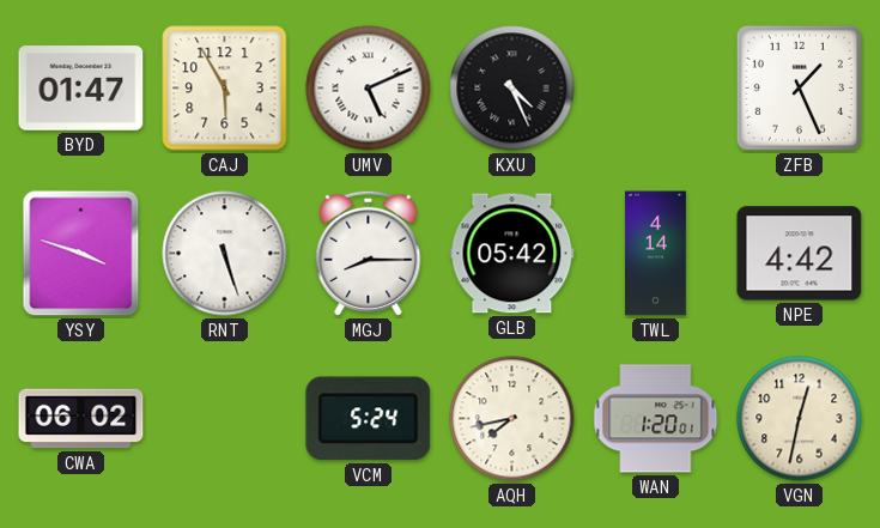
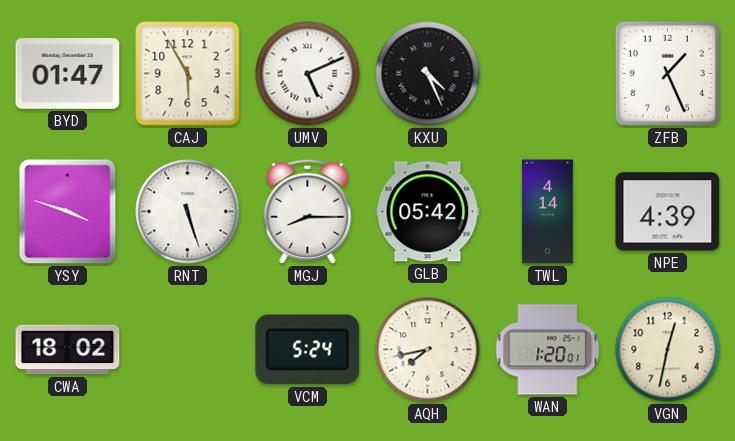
NPE: 4:42 -> 4:39 (668, 212)
CWA: 06:02 -> 18:02 (68, 350)
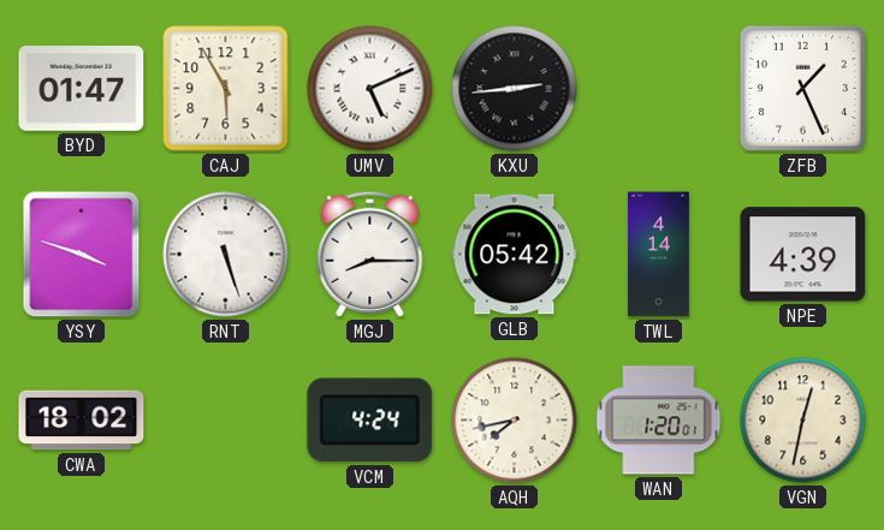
KXU: 4:26 -> 2:44 (515, 89)
VCM: 5:24 -> 4:24 (370, 421)
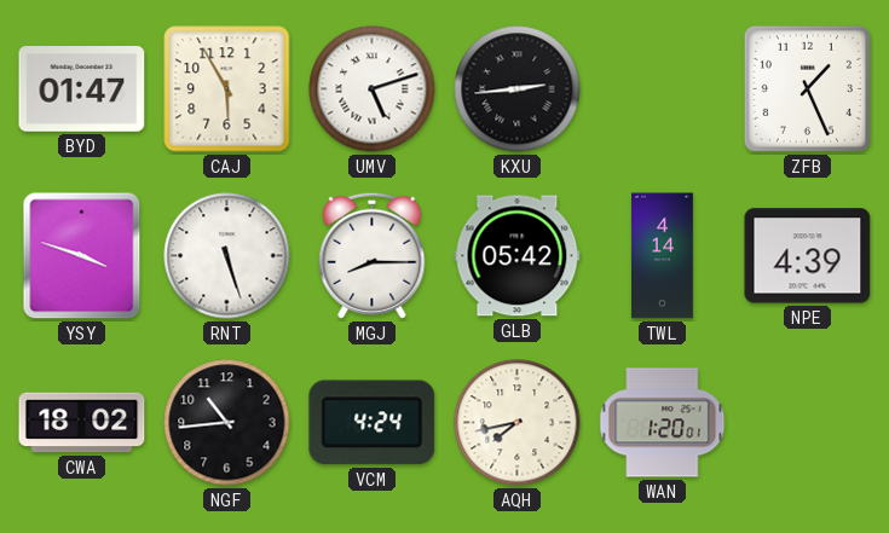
UMV: 5:11 -> 5:12 (373, 89)
NGF: none -> 10:44 (227, 423)
VGN: 12:32 -> none (803, 421)
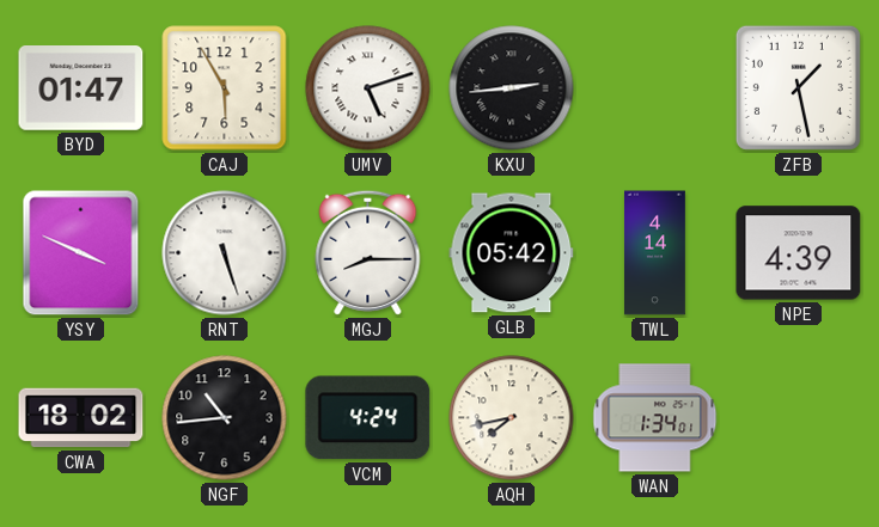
ZFB: 1:26 -> 1:28 (798, 87)
YSY: 3:48 -> 3:49 (81, 253)
WAN: 1:20 -> 1:34 (655, 418)
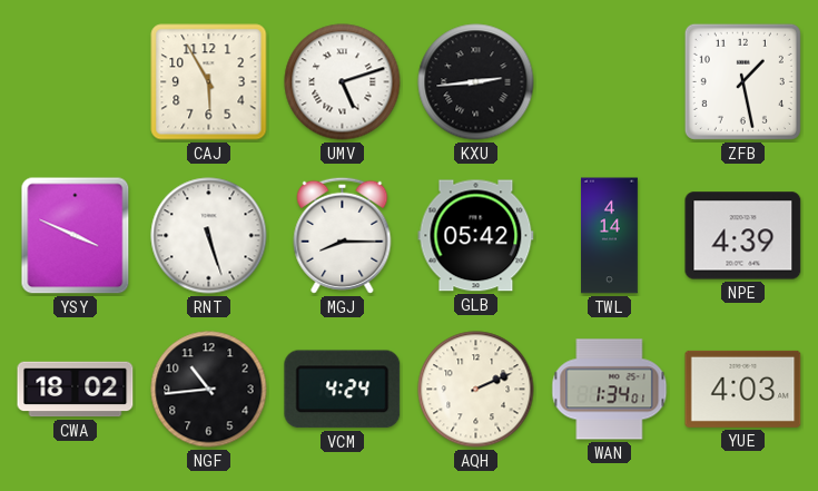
BYD: 01:47 -> none (81, 88)
AQH: 7:43 -> 2:11 (476, 390)
YUE: none -> 4:03 (743, 389)
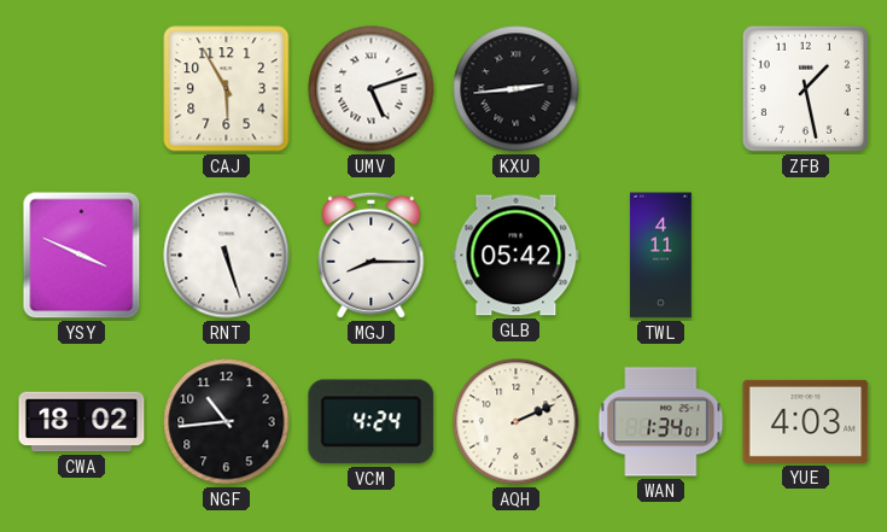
TWL: 4:14 -> 4:11 (661, 256)
NPE: 4:39 -> none (743, 236)
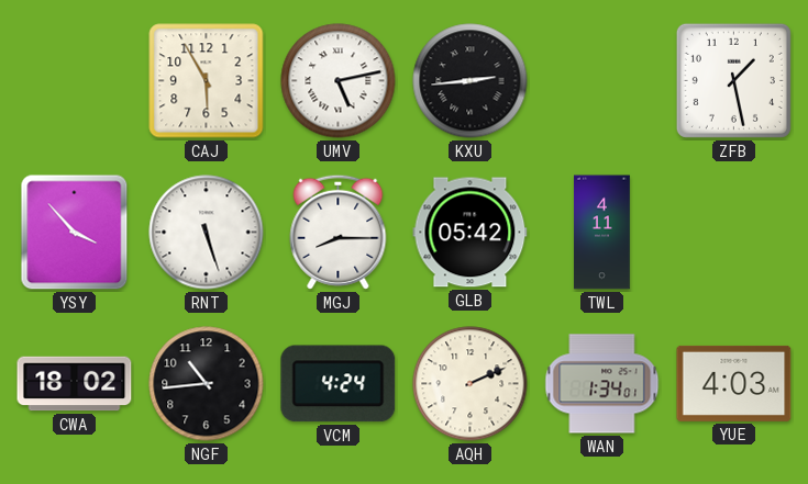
UMV: 5:12 -> 5:13 (339, 81)
YSY: 3:49 -> 3:53 (75, 233)
